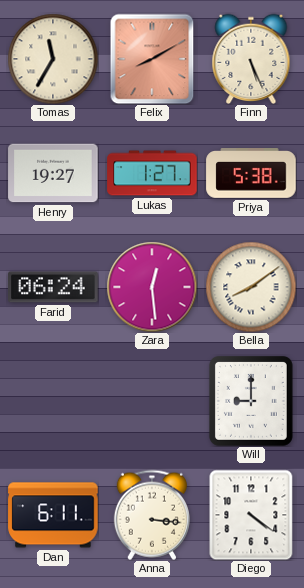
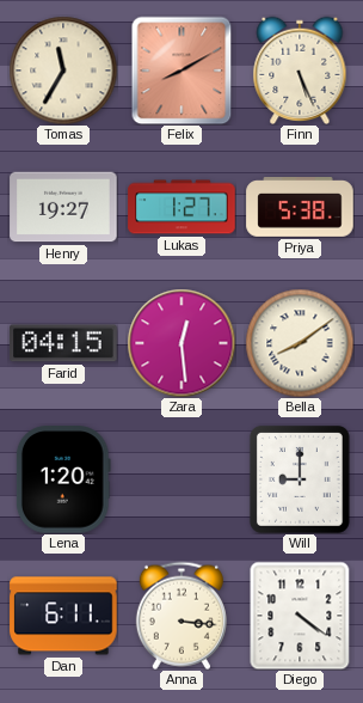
Farid: 06:24 -> 04:15 (63, 343)
Lena: none -> 1:20 (63, 479)
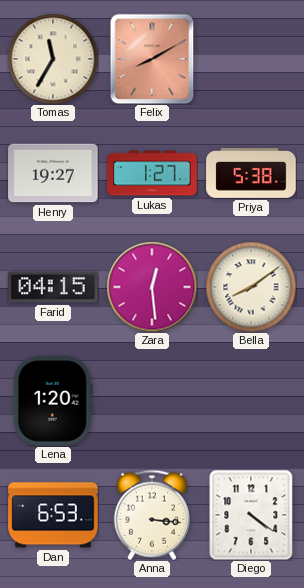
Finn: 5:26 -> none (300, 69)
Will: 9:00 -> none (300, 479)
Dan: 6:11 -> 6:53 (53, 515)
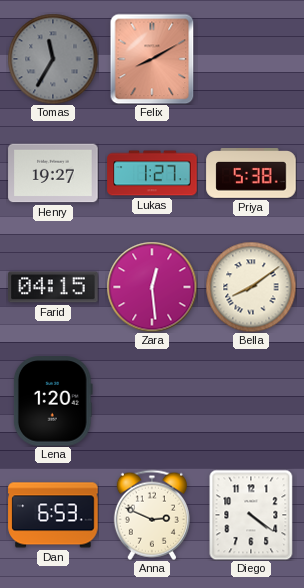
Tomas dial: cream -> grey (53, 59)
Anna: 3:16 -> 2:49 (152, 515)
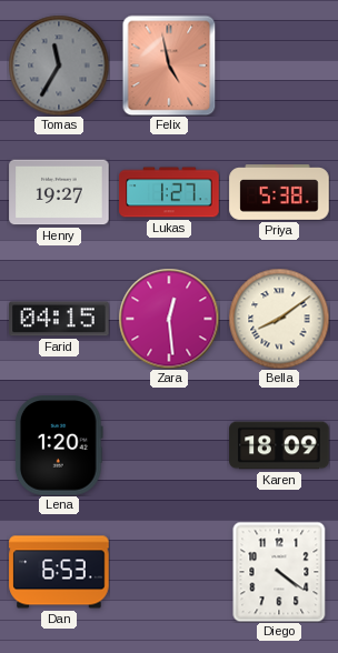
Felix: 8:10 -> 4:58 (169, 66)
Karen: none -> 18:09 (279, 445)
Anna: 2:49 -> none (152, 515)
